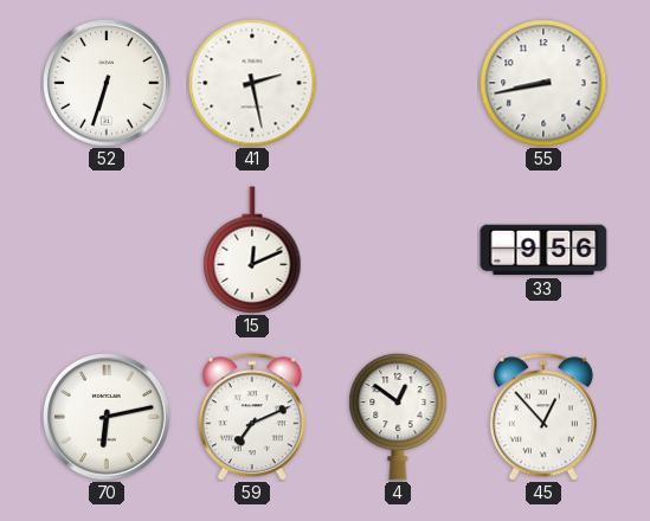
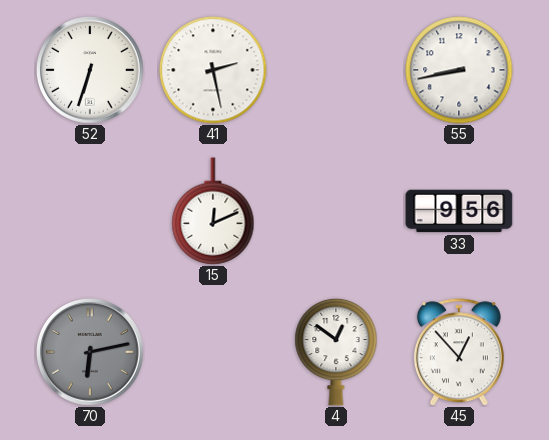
70 dial: white -> grey (91, 353)
59: 7:11 -> none (252, 417)
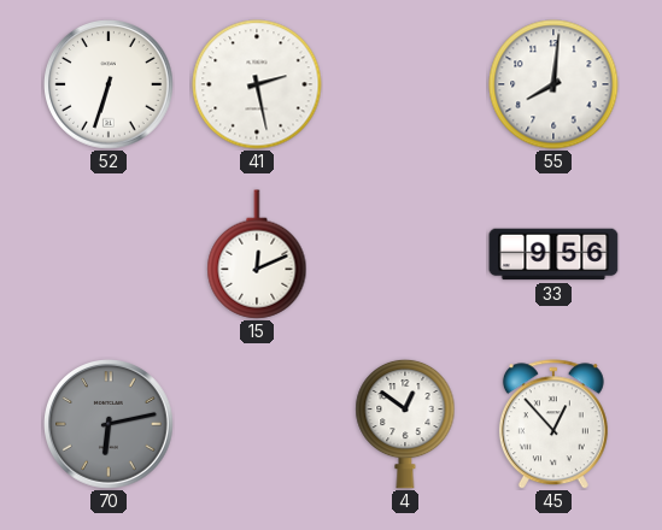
55: 8:43 -> 8:01 (553, 84)
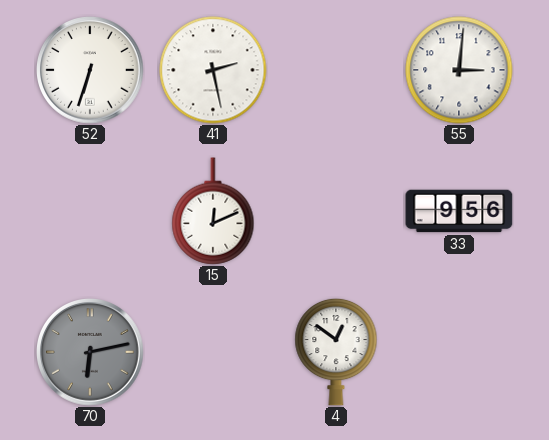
55: 8:01 -> 3:01 (459, 70)
45: 12:53 -> none (553, 424)
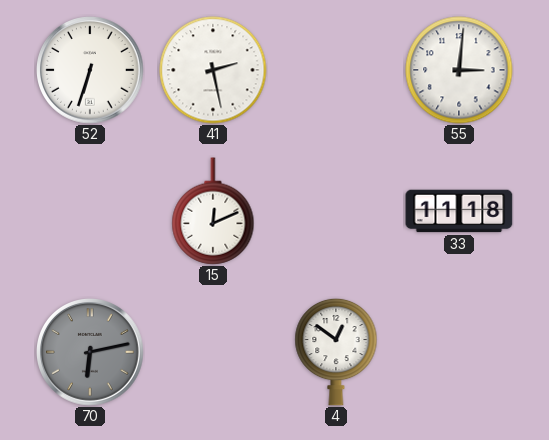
33: 9:56 -> 11:18 (459, 211)
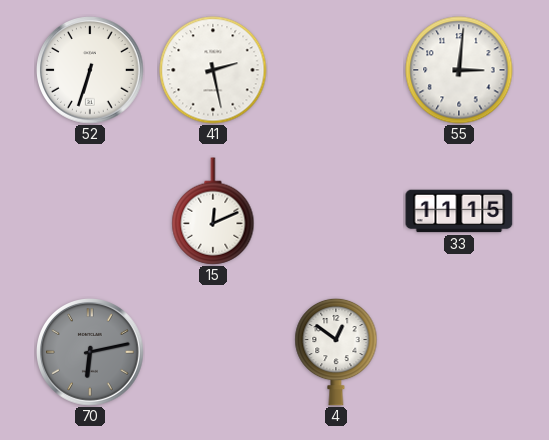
33: 11:18 -> 11:15 (459, 211)
